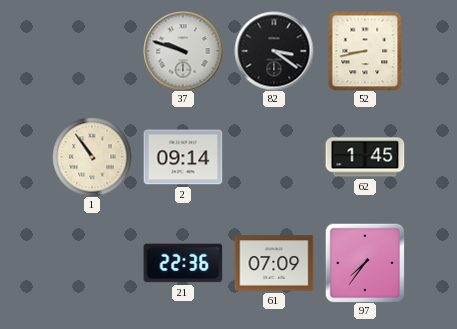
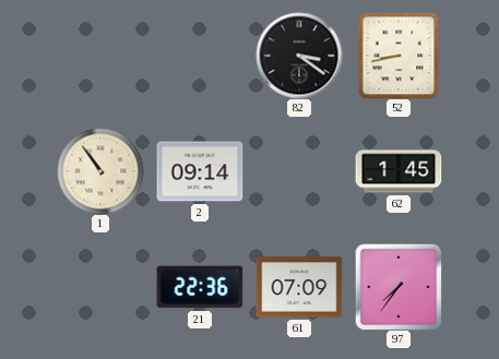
37: 9:48 -> none (183, 51)
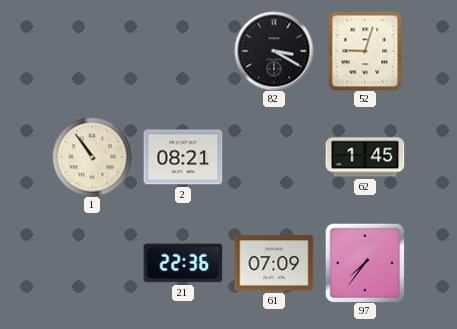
82: 3:21 -> 3:20 (274, 51)
52: 8:43 -> 9:03 (365, 51)
2: 09:14 -> 08:21 (183, 157)
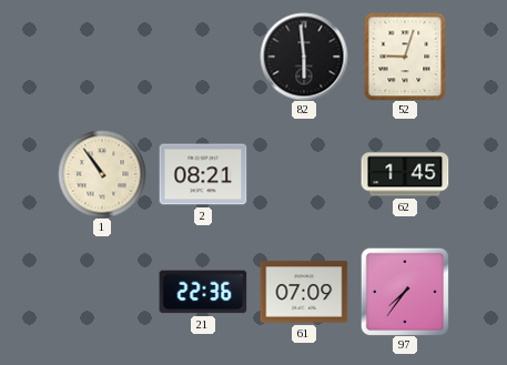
82: 3:20 -> 5:59 (304, 57)
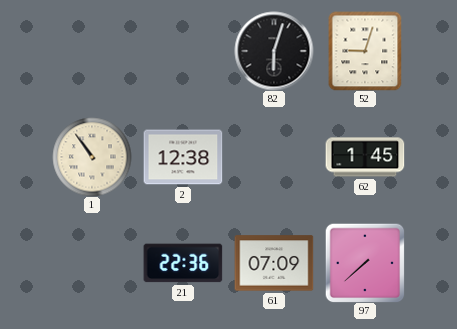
82: 5:59 -> 6:03 (274, 51)
2: 08:21 -> 12:38 (183, 157)
97: 7:36 -> 7:38 (365, 263)
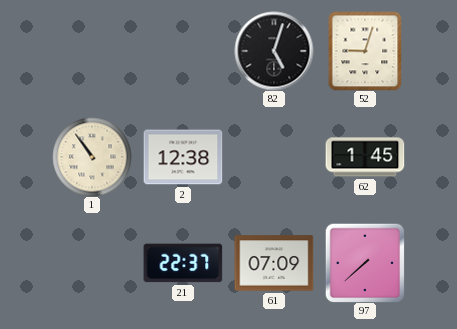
82: 6:03 -> 5:03 (274, 51)
21: 22:36 -> 22:37 (183, 263)
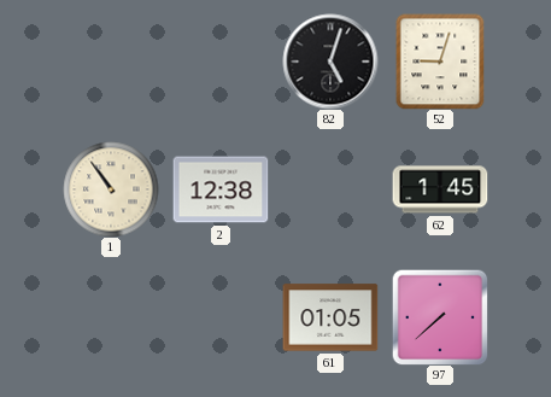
21: 22:37 -> none (183, 263)
61: 07:09 -> 01:05 (330, 317)
